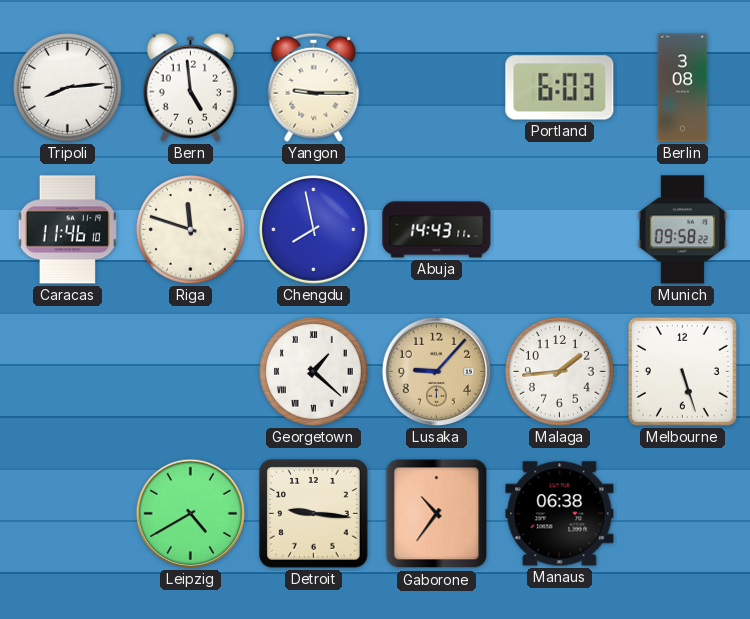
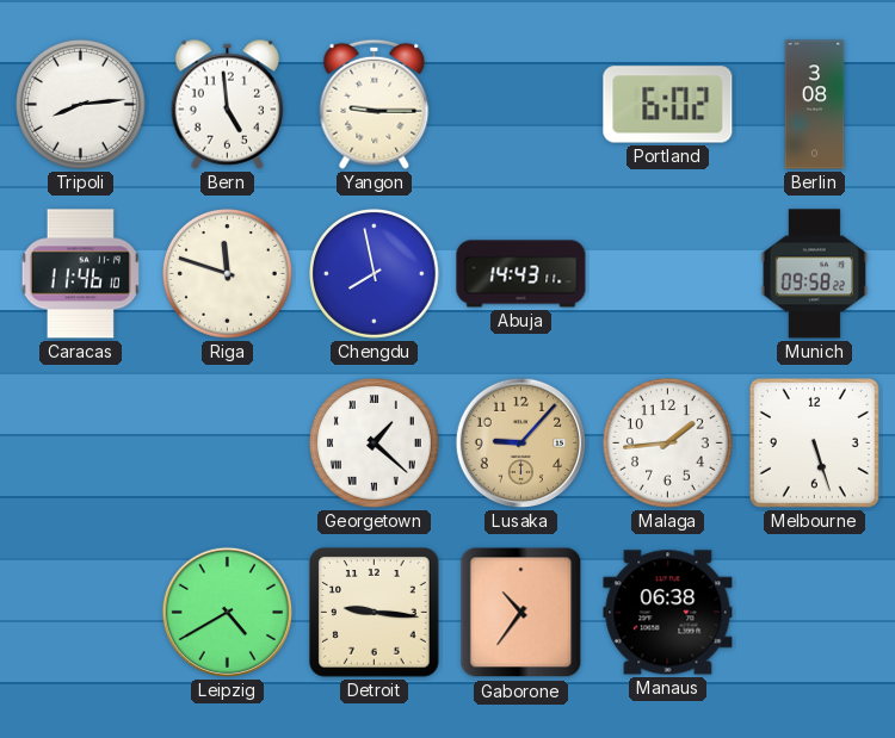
Portland: 6:03 -> 6:02 (668, 105)
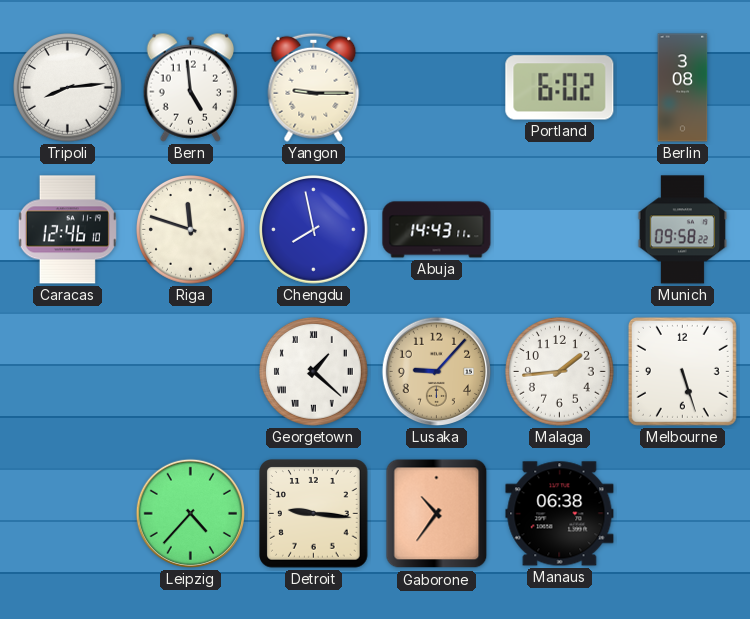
Caracas: 11:46 -> 12:46 (67, 230)
Leipzig: 4:40 -> 4:37 (190, 513)
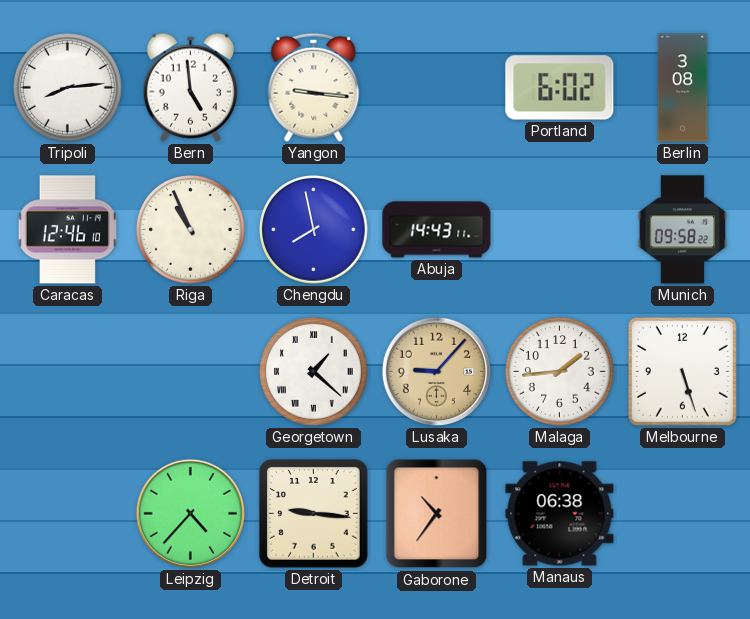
Yangon: 9:15 -> 9:16 (314, 87)
Riga: 11:48 -> 10:56 (191, 230)
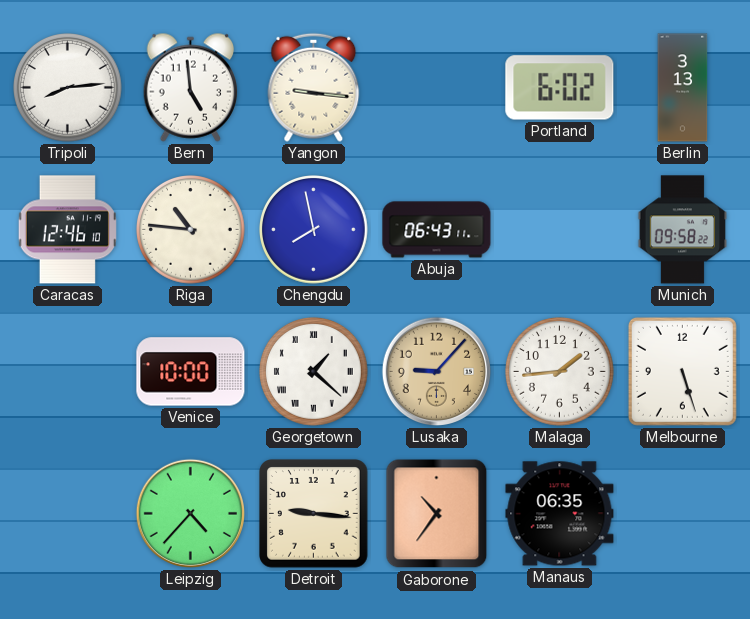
Berlin: 3:08 -> 3:13 (683, 88)
Riga: 10:56 -> 10:46 (191, 230)
Abuja: 14:43 -> 06:43 (437, 230)
Venice: none -> 10:00 (191, 372)
Manaus: 06:38 -> 06:35 (560, 514)
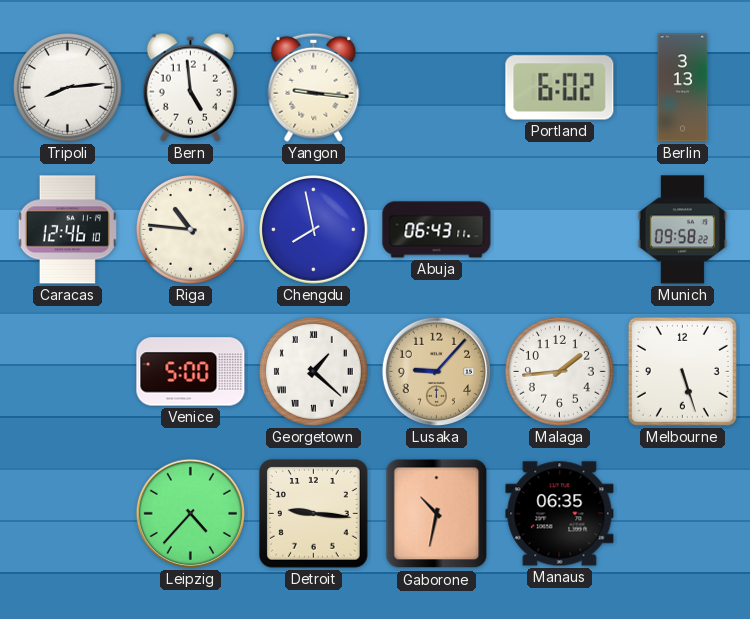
Venice: 10:00 -> 5:00 (191, 372)
Gaborone: 10:36 -> 10:32 (437, 514)
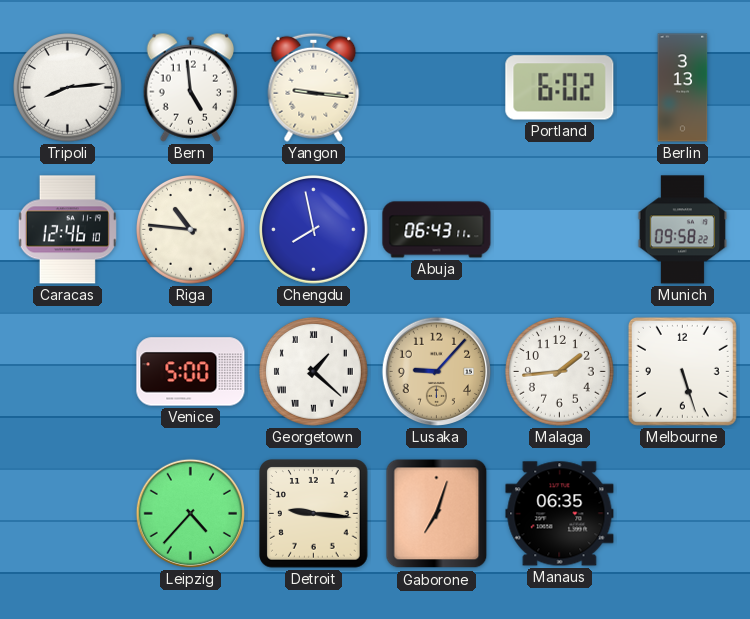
Gaborone: 10:32 -> 7:03 (437, 514)
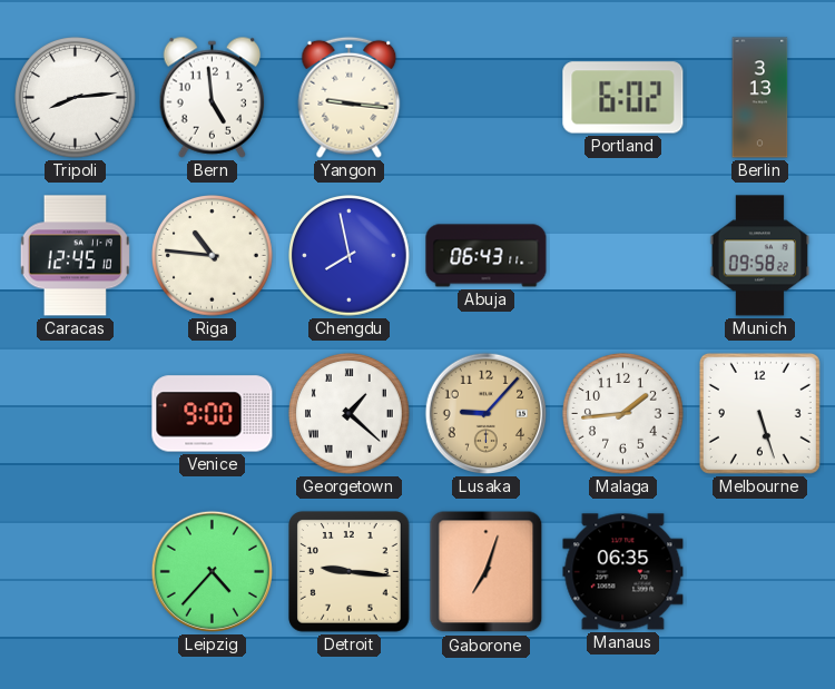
Caracas: 12:46 -> 12:45 (75, 256)
Venice: 5:00 -> 9:00 (213, 414)
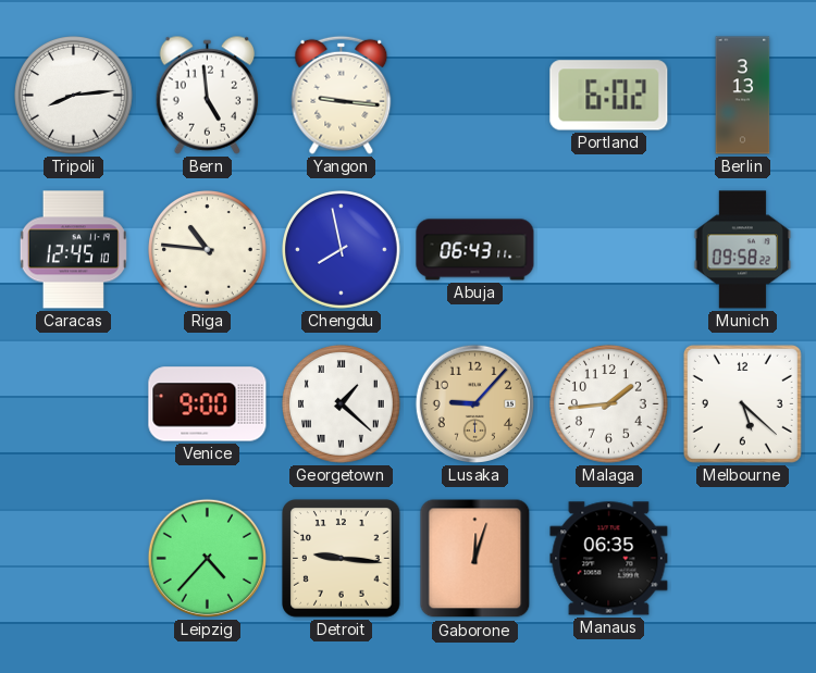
Melbourne: 5:27 -> 5:22 (742, 403)
Gaborone: 7:03 -> 12:03 (475, 559)
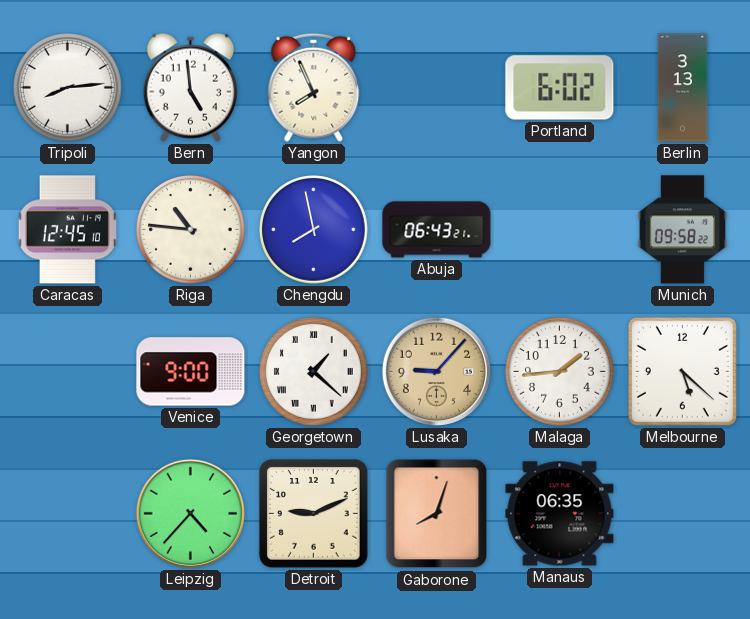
Yangon: 9:16 -> 7:56 (314, 87)
Abuja: 06:43:11 -> 06:43:21 (437, 230)
Detroit: 9:16 -> 9:11 (314, 514)
Gaborone: 12:03 -> 8:03 (437, 514)
